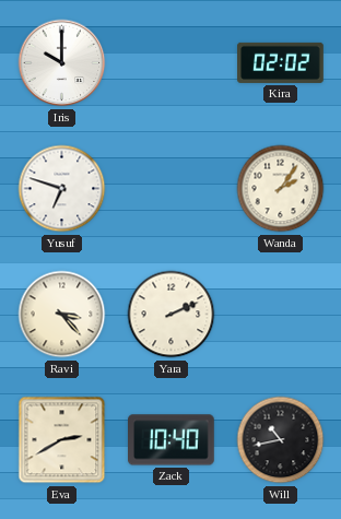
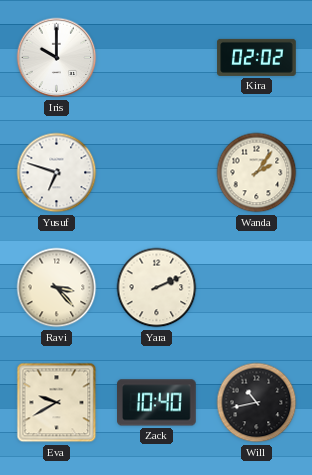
Eva: 2:40 -> 9:40 (57, 403)
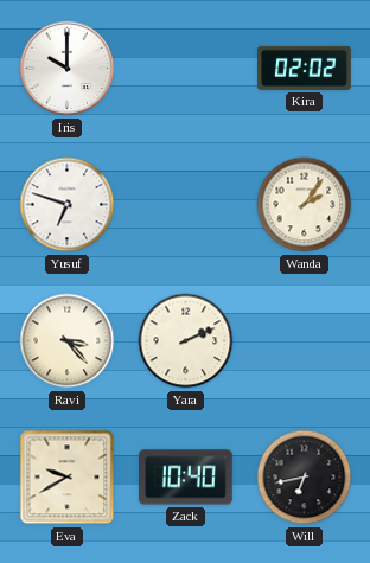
Will: 10:43 -> 6:43 (305, 478)
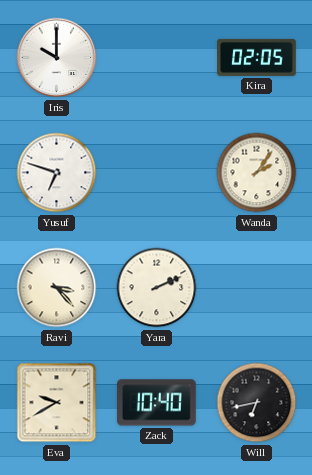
Kira: 02:02 -> 02:05 (257, 57)
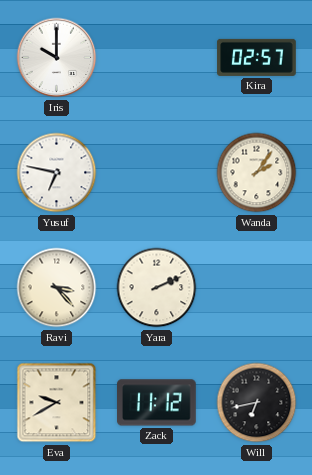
Kira: 02:05 -> 02:57 (257, 57)
Yusuf: 6:48 -> 6:47 (57, 173)
Zack: 10:40 -> 11:12 (157, 403)
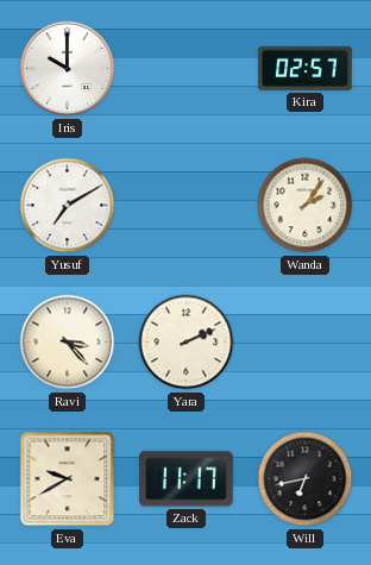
Yusuf: 6:47 -> 7:10 (68, 206)
Zack: 11:12 -> 11:17 (187, 479)
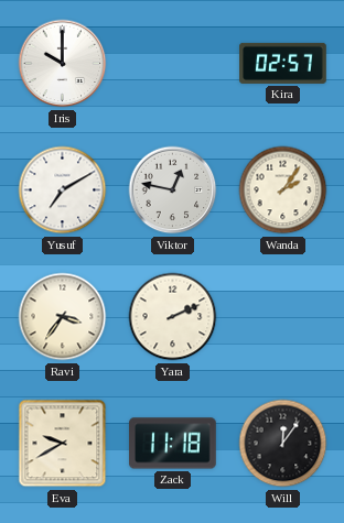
Viktor: none -> 12:47 (173, 190)
Ravi: 3:23 -> 3:36 (63, 317)
Zack: 11:17 -> 11:18 (173, 444)
Will: 6:43 -> 12:06 (283, 444)
